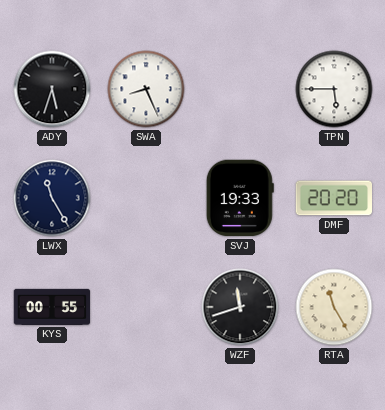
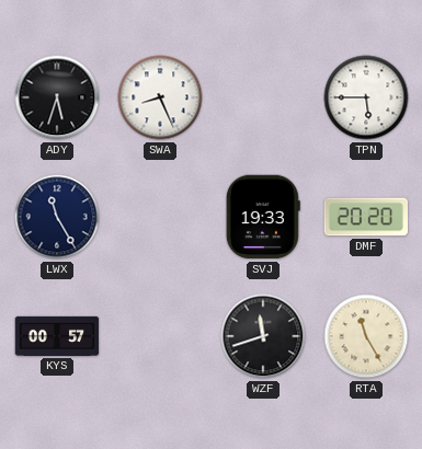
KYS: 00:55 -> 00:57 (57, 336)
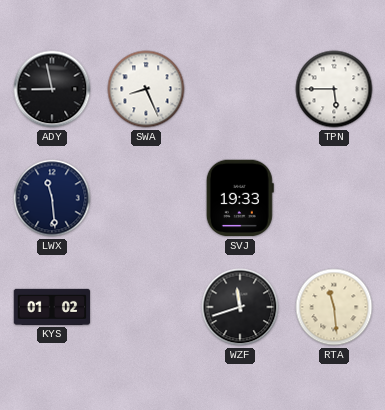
ADY: 5:33 -> 8:58 (52, 89)
LWX: 11:25 -> 11:29 (52, 198)
DMF: 20:20 -> none (365, 217)
KYS: 00:57 -> 01:02 (52, 307)
RTA: 11:25 -> 11:29 (334, 307)
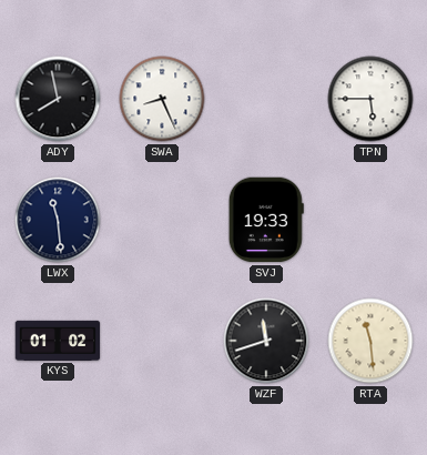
ADY: 8:58 -> 7:58 (58, 99)
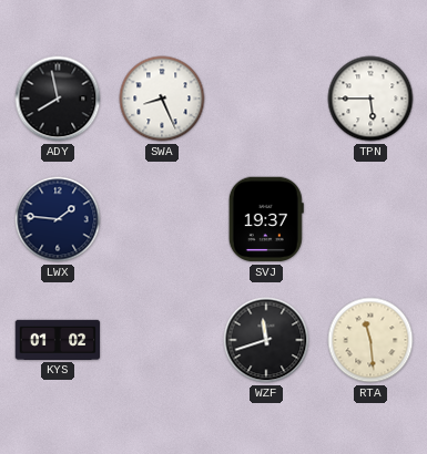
LWX: 11:29 -> 1:46 (58, 219)
SVJ: 19:33 -> 19:37 (266, 219)
